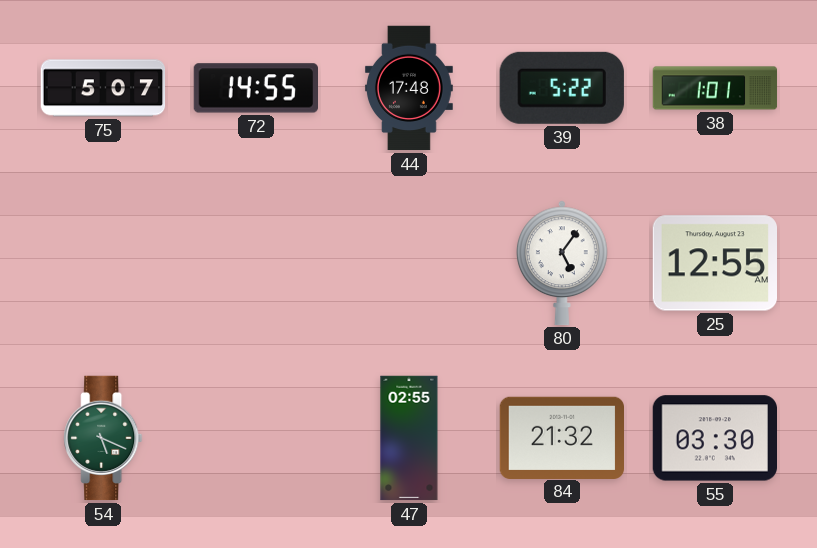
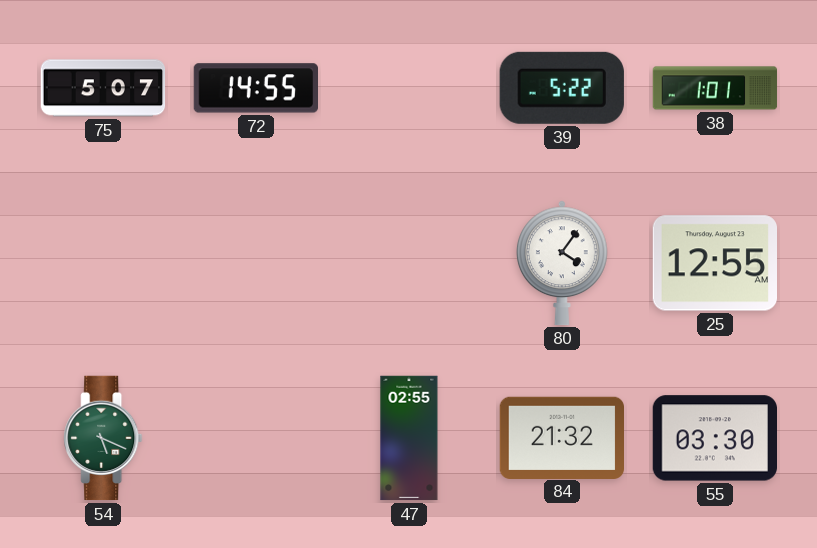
44: 17:48 -> none (409, 88)
80: 5:06 -> 4:06 (562, 263)
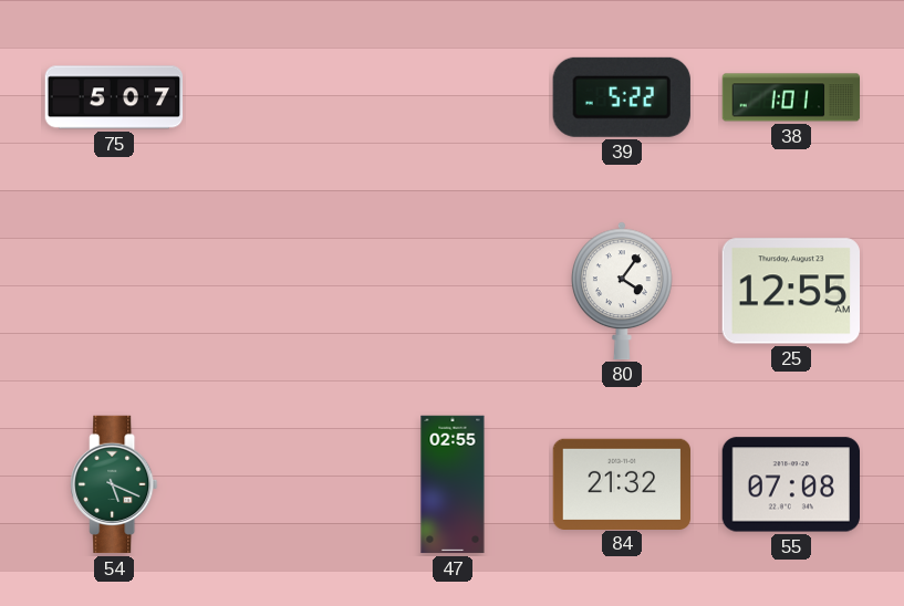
72: 14:55 -> none (255, 88)
55: 03:30 -> 07:08 (790, 484)
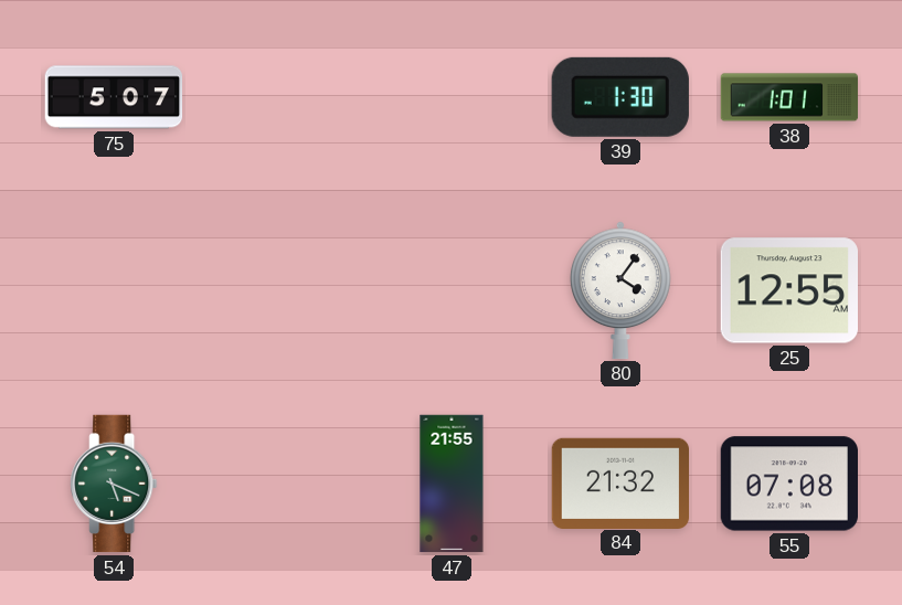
39: 5:22 -> 1:30 (620, 97)
47: 02:55 -> 21:55 (452, 484)
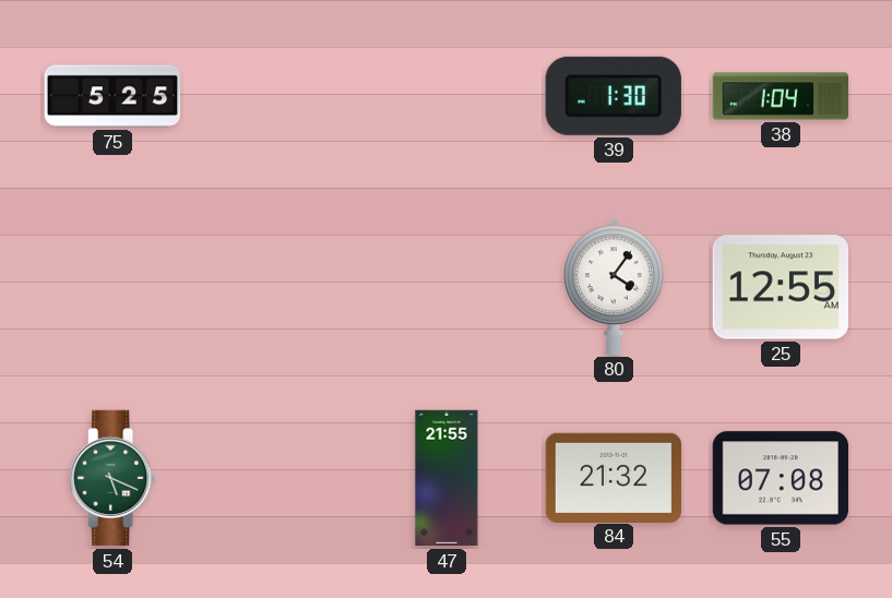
75: 5:07 -> 5:25 (112, 96)
38: 1:01 -> 1:04 (781, 96)
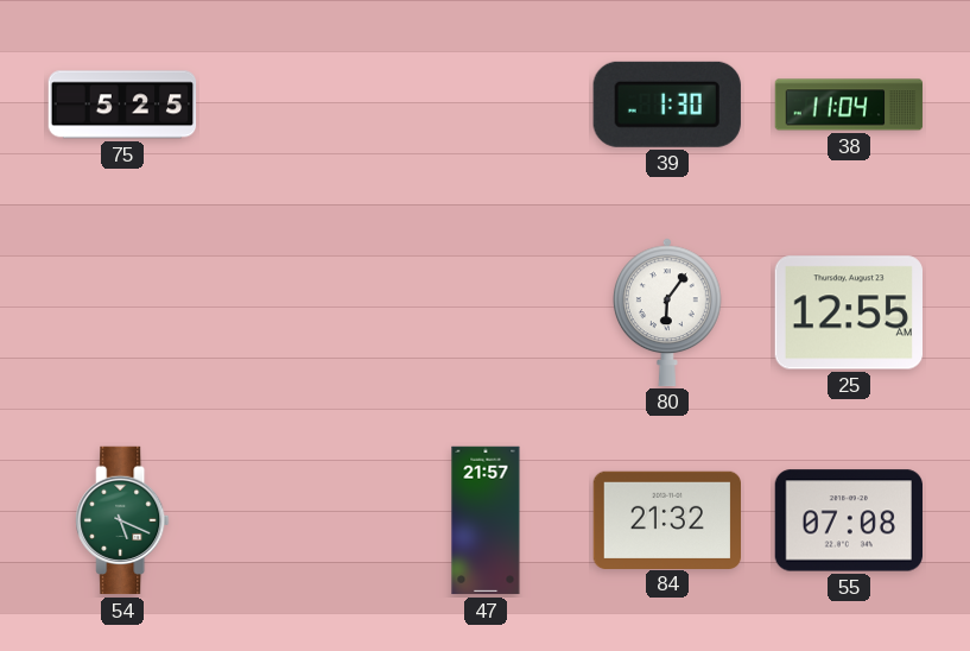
38: 1:04 -> 11:04 (849, 105)
80: 4:06 -> 6:06 (667, 312)
47: 21:55 -> 21:57 (486, 520)
